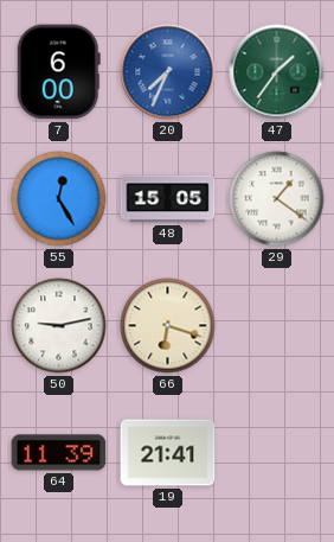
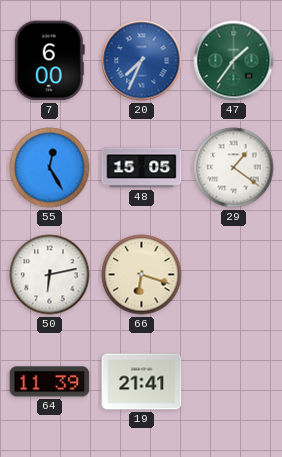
50: 9:13 -> 6:13 (50, 275)
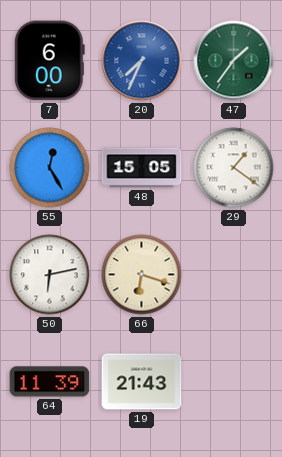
19: 21:41 -> 21:43 (142, 382)
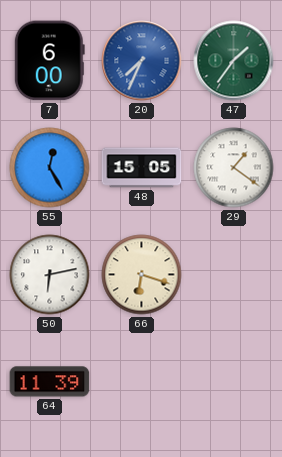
19: 21:43 -> none (142, 382)
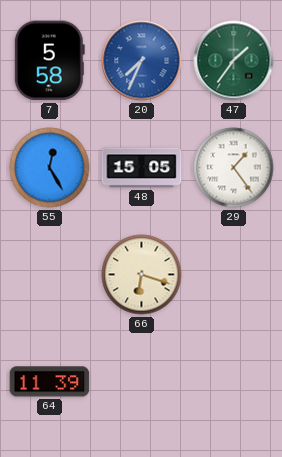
7: 6:00 -> 5:58 (49, 61)
29: 1:21 -> 1:24 (234, 168)
50: 6:13 -> none (50, 275)
